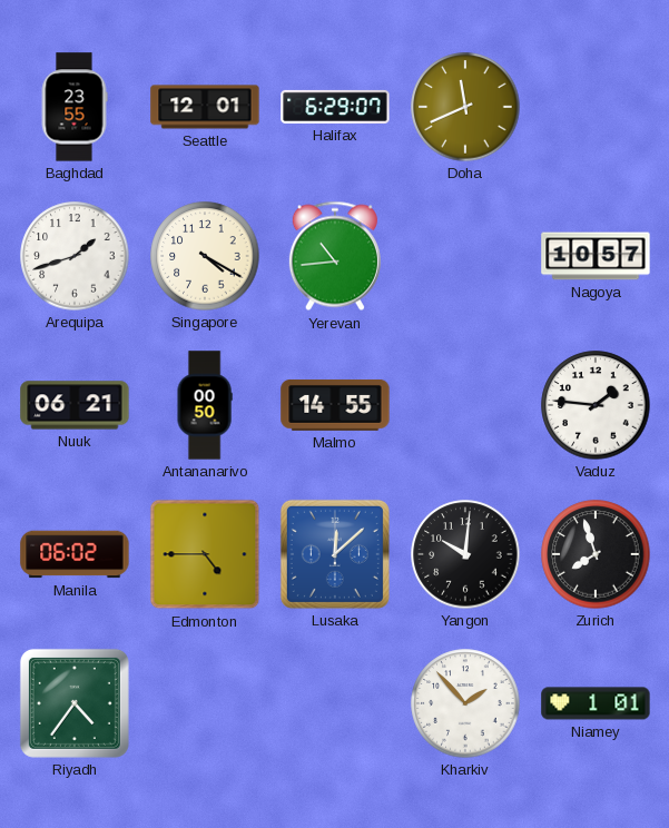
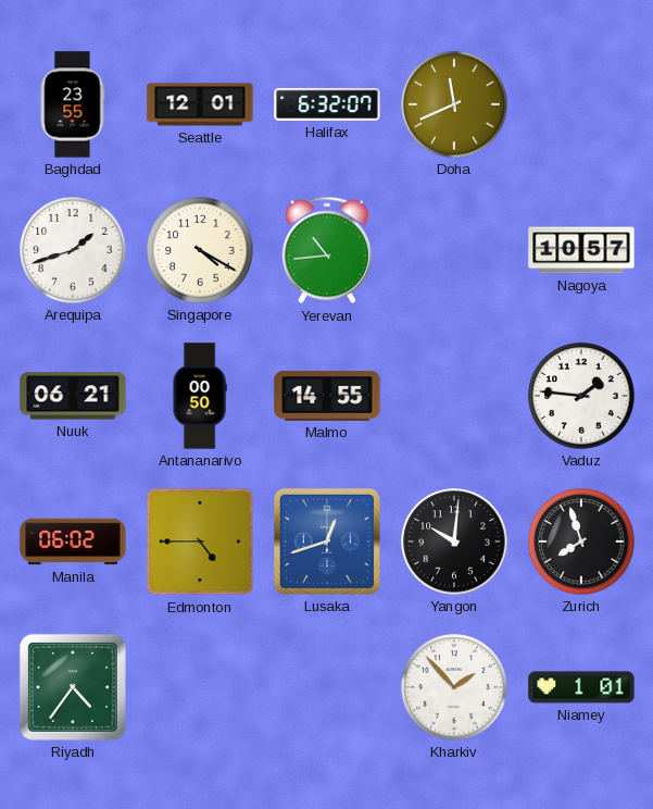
Halifax: 6:29 -> 6:32 (327, 104)
Lusaka: 12:08 -> 12:42 (327, 542)
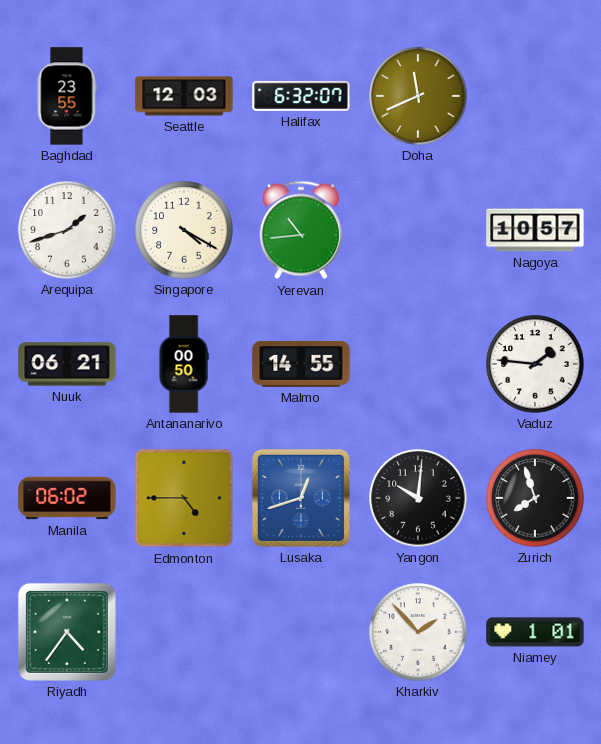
Seattle: 12:01 -> 12:03 (184, 96)
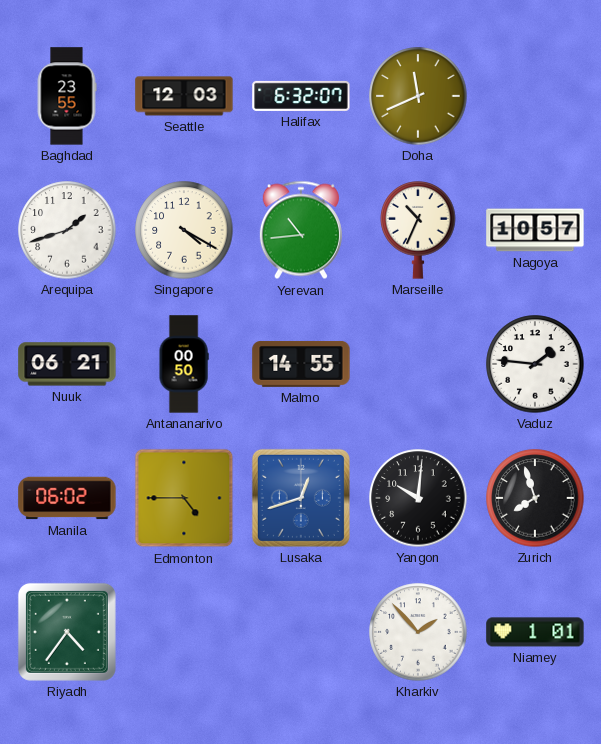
Marseille: none -> 10:34 (418, 230)
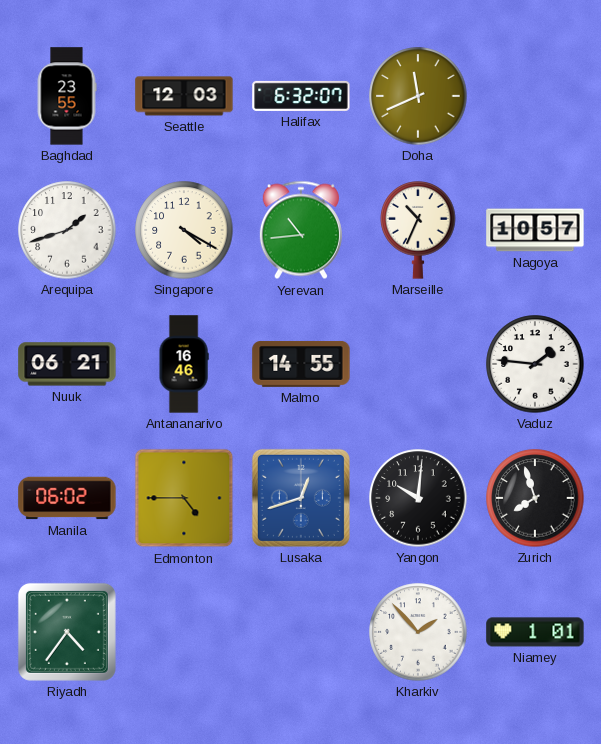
Antananarivo: 00:50 -> 16:46 (184, 364)
